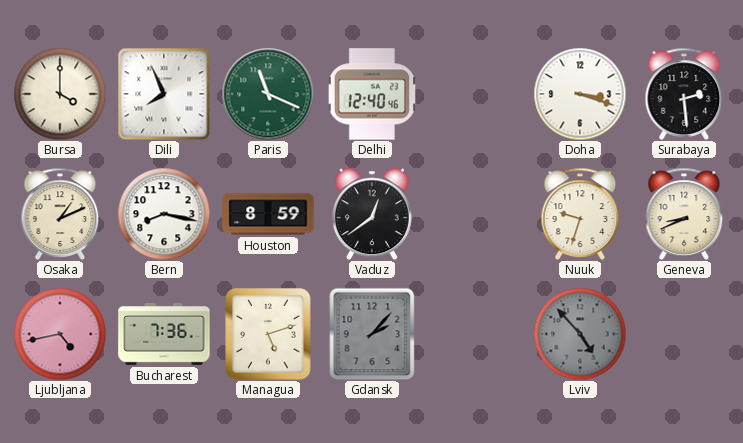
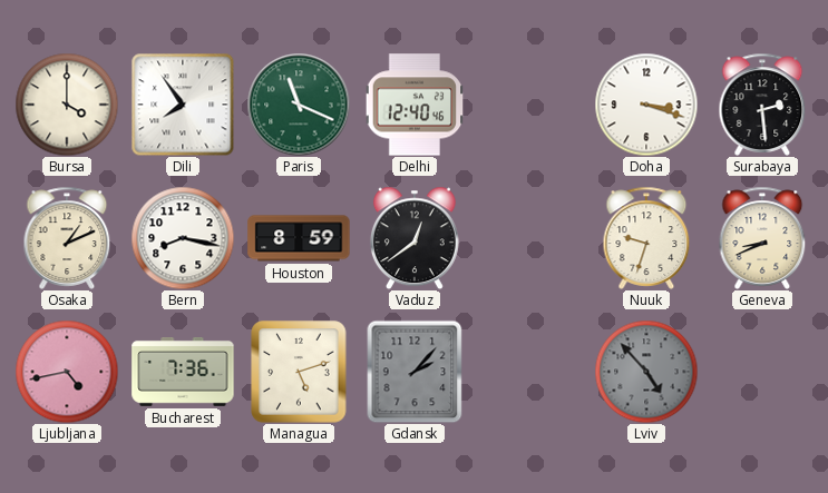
Dili: 7:56 -> 7:54 (183, 105)
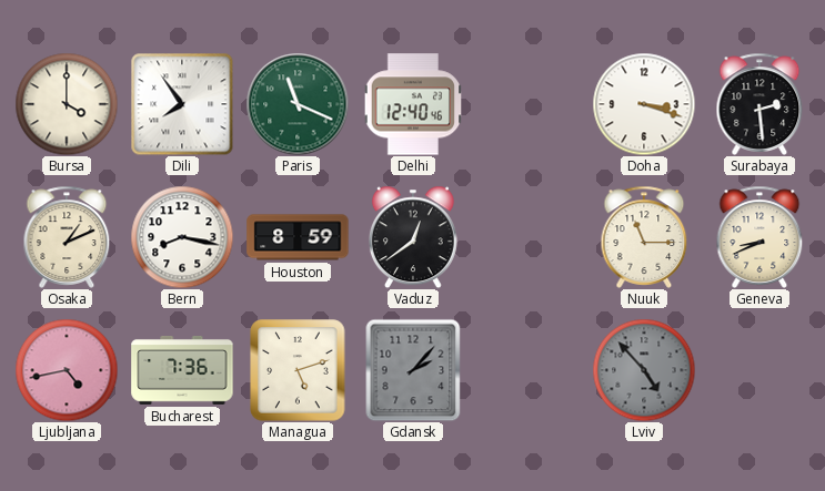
Nuuk: 9:33 -> 11:15 (644, 237)
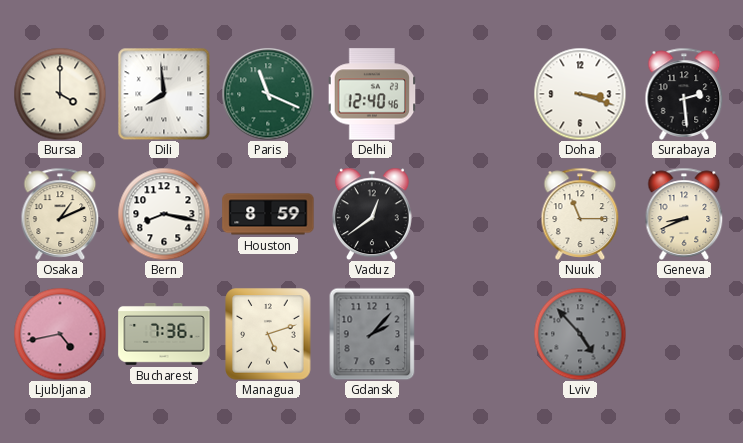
Dili: 7:54 -> 7:59 (164, 94)
